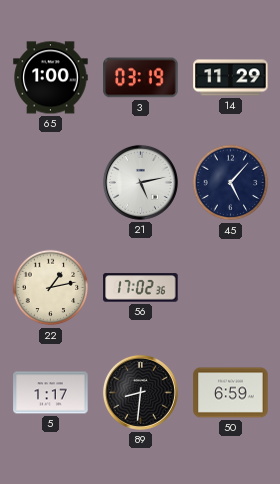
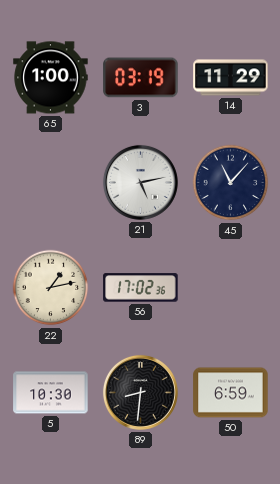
45: 5:07 -> 11:07 (231, 183)
5: 1:17 -> 10:30 (51, 393)
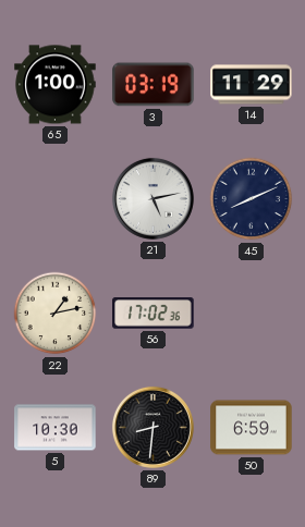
45: 11:07 -> 8:11 (252, 199)
